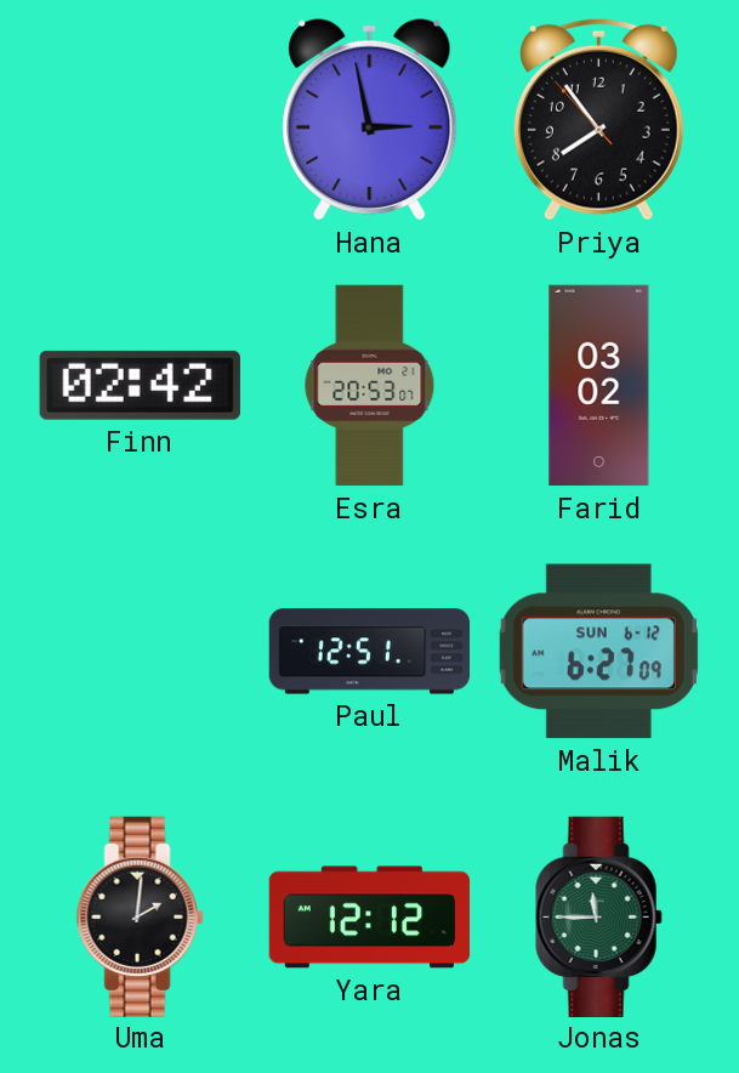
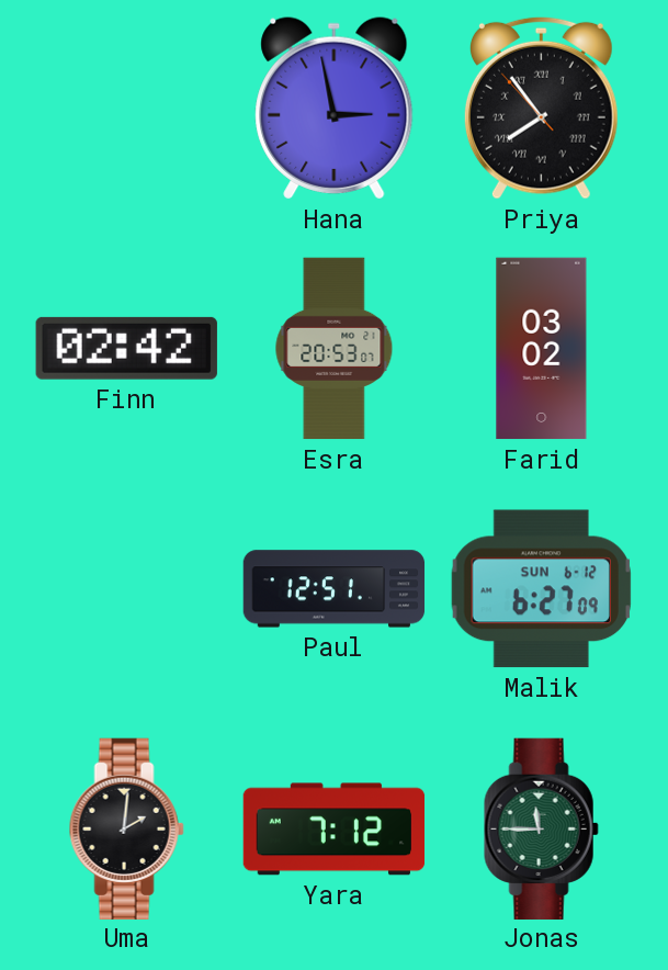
Priya numerals: Arabic -> Roman (541, 108)
Yara: 12:12 -> 7:12 (335, 830)
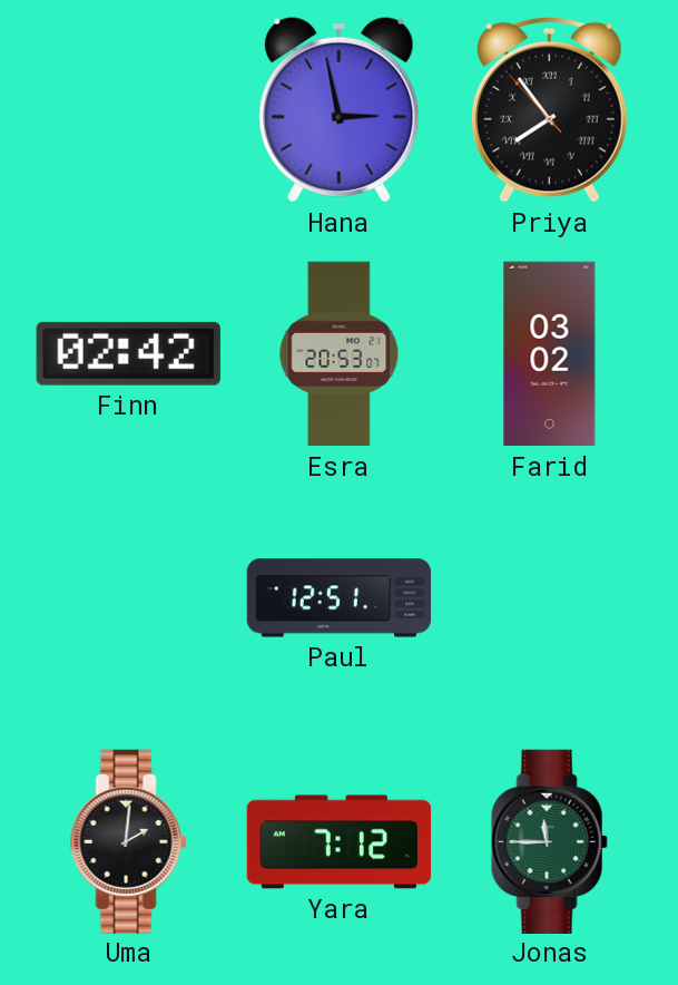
Malik: 6:27 -> none (541, 589)
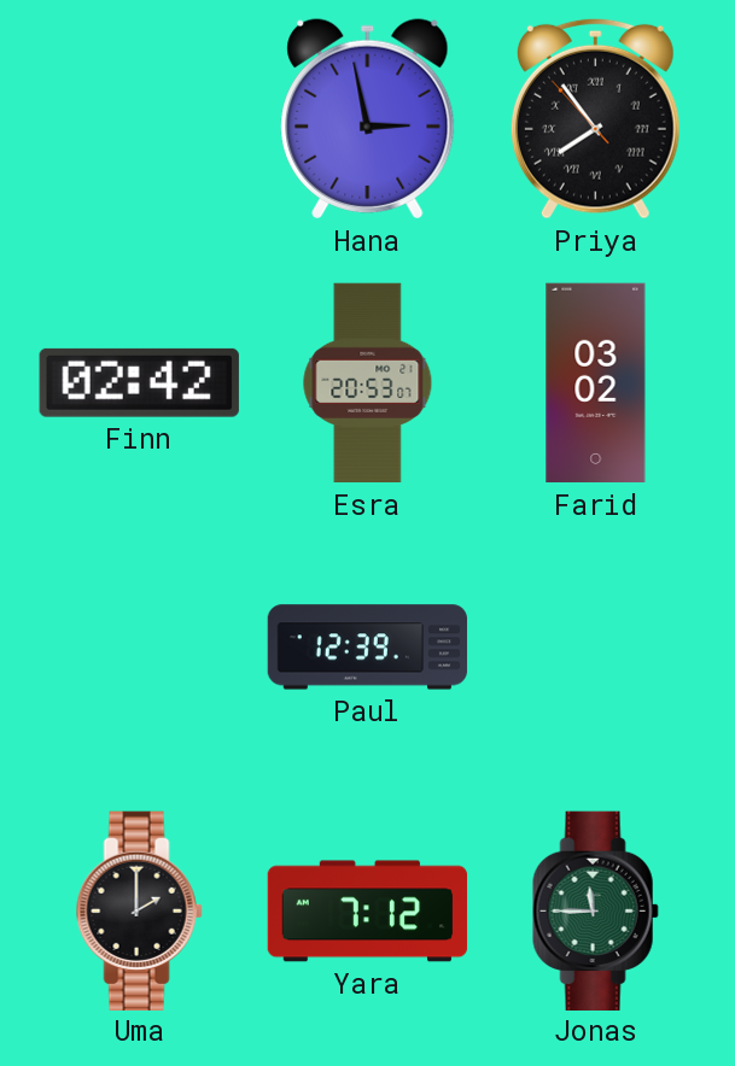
Paul: 12:51 -> 12:39 (368, 648)
Uma: 2:01 -> 2:00 (139, 910)
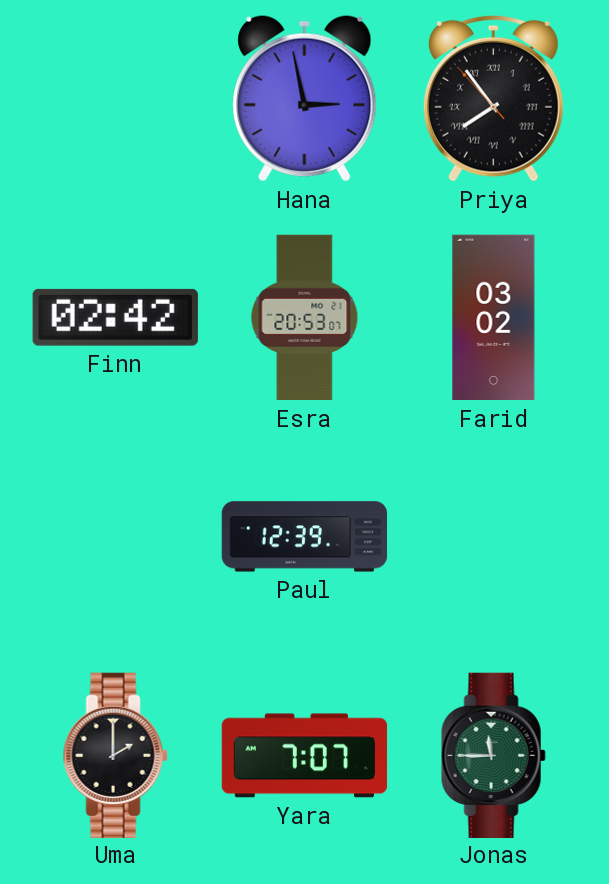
Yara: 7:12 -> 7:07 (305, 756)
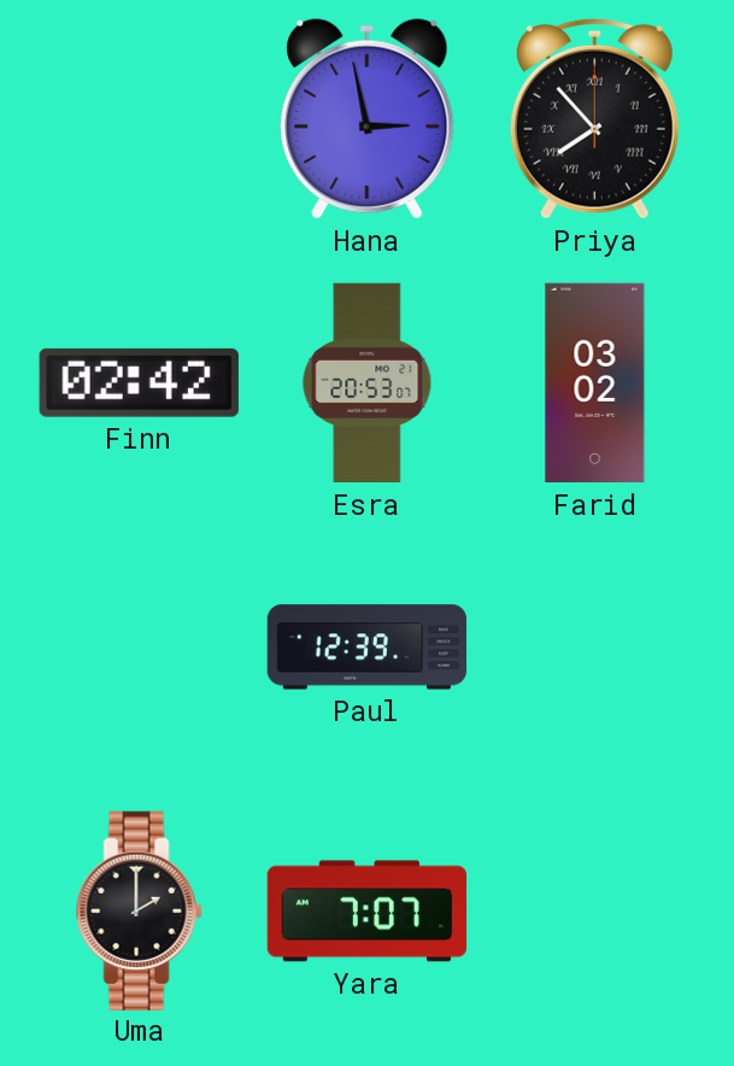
Priya: 7:53:53 -> 7:53:00 (594, 118)
Jonas: 11:45 -> none (493, 755)
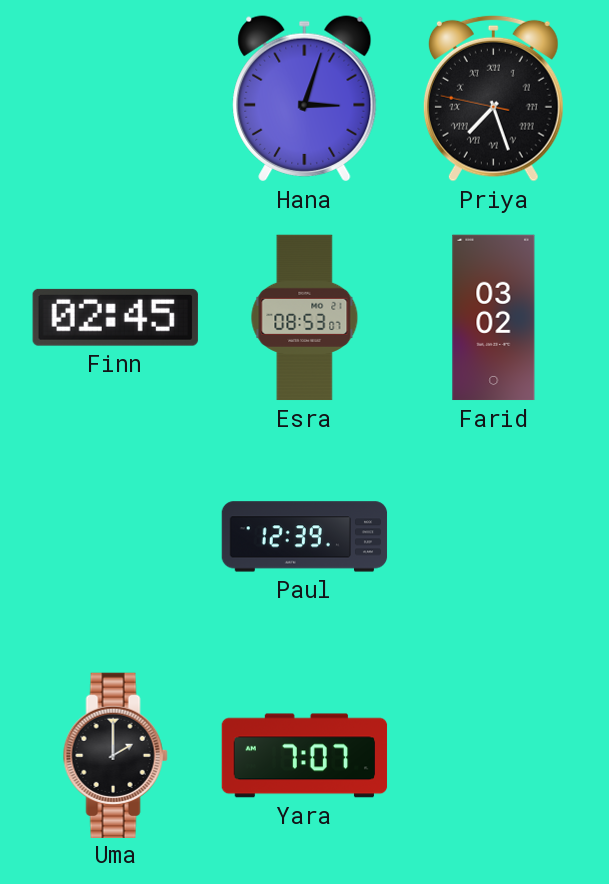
Hana: 2:58 -> 3:03 (305, 99)
Priya: 7:53 -> 7:26 (493, 98)
Finn: 02:42 -> 02:45 (115, 317)
Esra: 20:53 -> 08:53 (305, 318)
